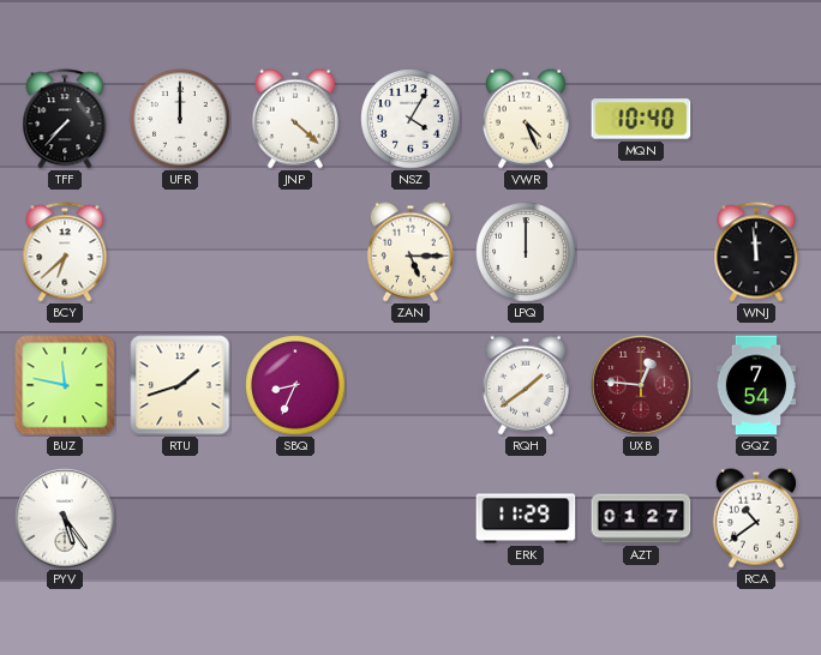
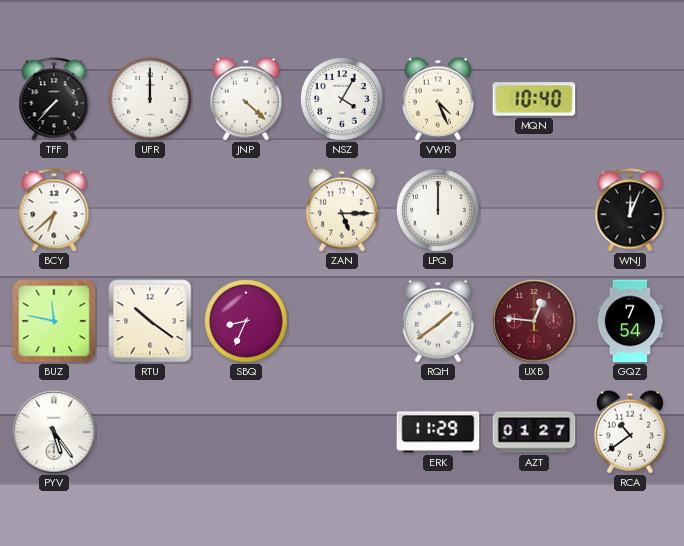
WNJ: 11:59 -> 12:04 (630, 210)
RTU: 1:42 -> 10:21 (150, 321)
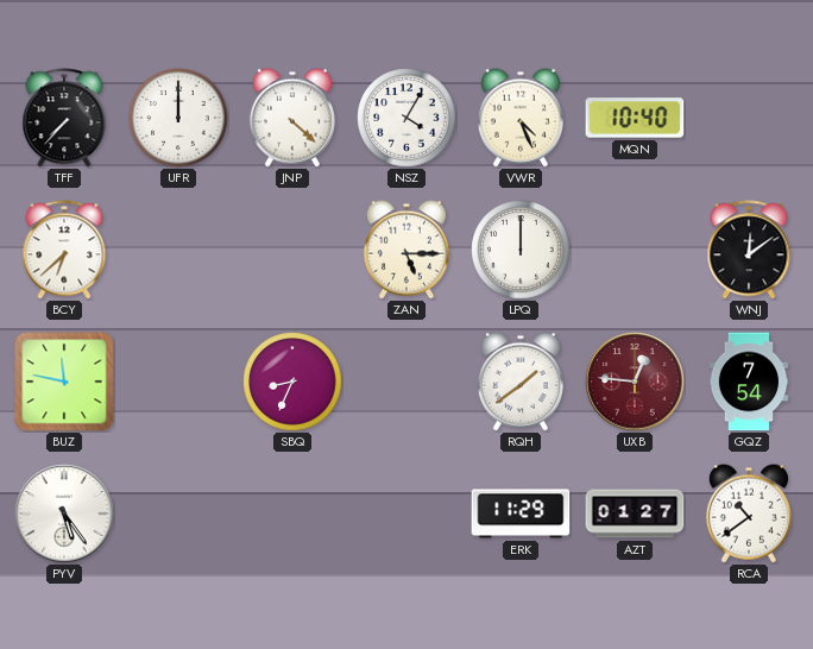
WNJ: 12:04 -> 12:09 (749, 250)
RTU: 10:21 -> none (150, 321)
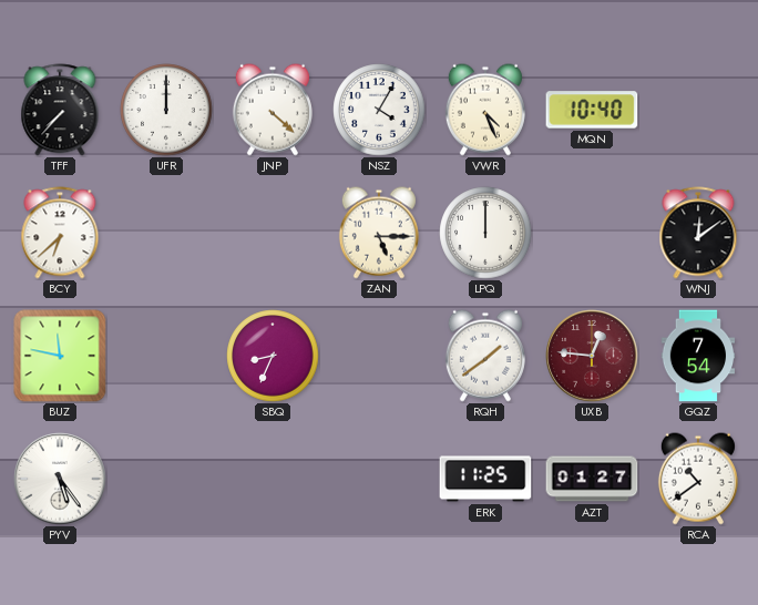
ERK: 11:29 -> 11:25 (485, 479)
